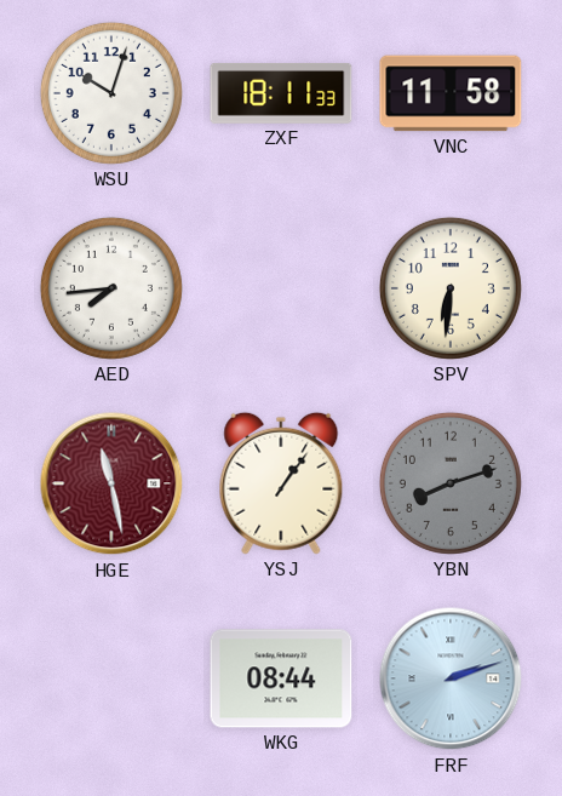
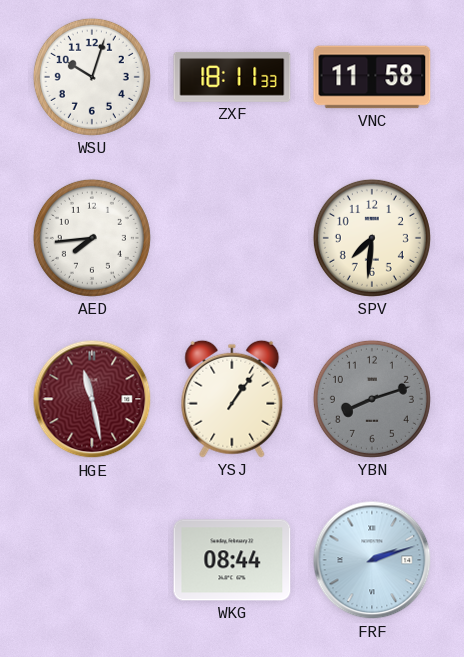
SPV: 6:31 -> 7:31 (372, 238)
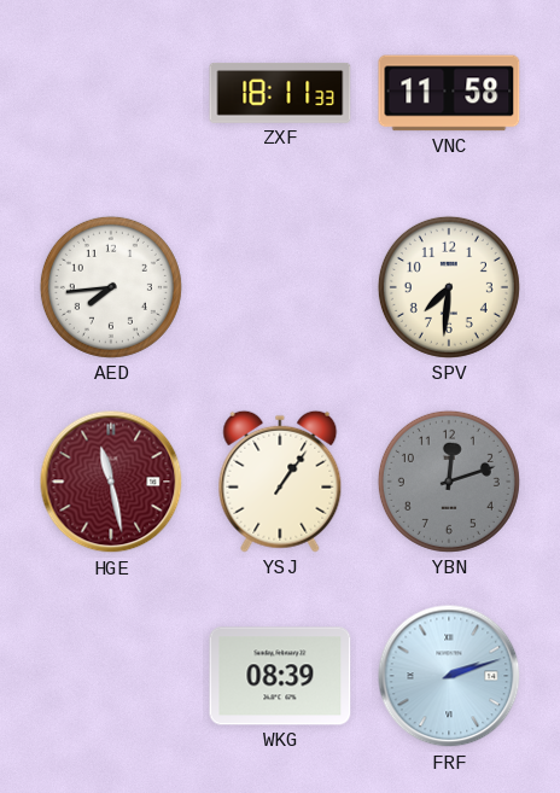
WSU: 10:03 -> none (92, 77)
YBN: 8:12 -> 12:12 (449, 482)
WKG: 08:44 -> 08:39 (280, 676)
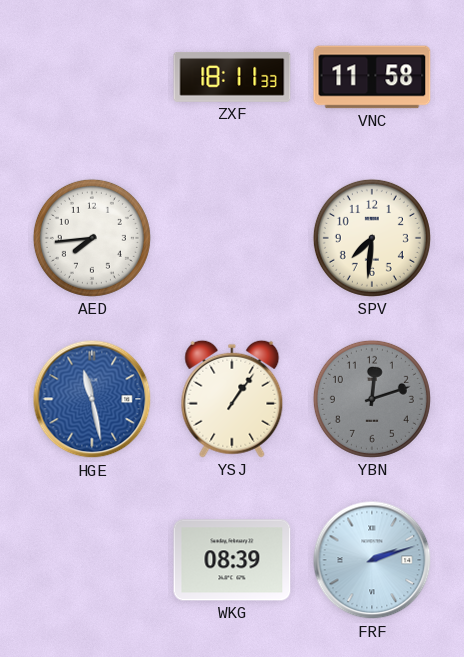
HGE dial: burgundy -> blue (92, 399)
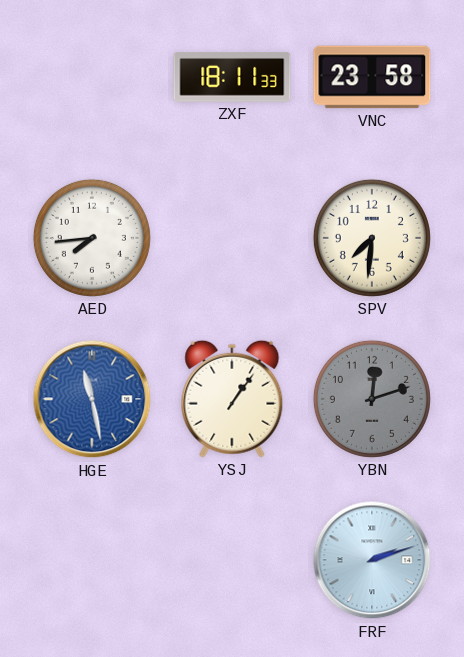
VNC: 11:58 -> 23:58 (372, 77)
WKG: 08:39 -> none (232, 560)
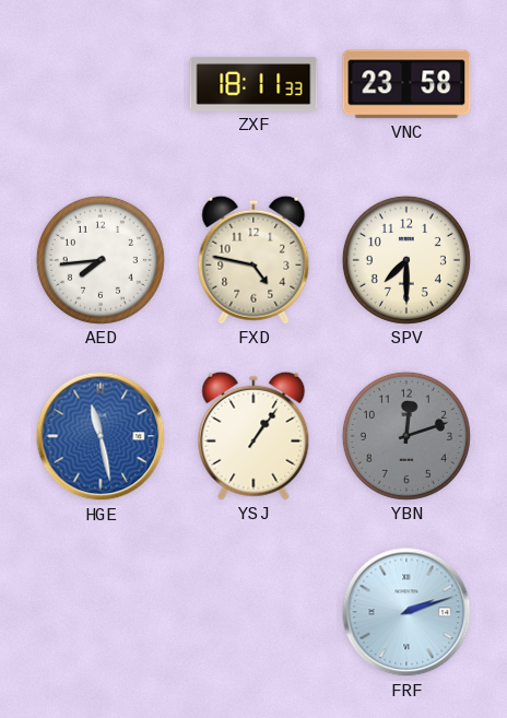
FXD: none -> 4:47 (253, 260)
SPV: 7:31 -> 7:30 (406, 260)
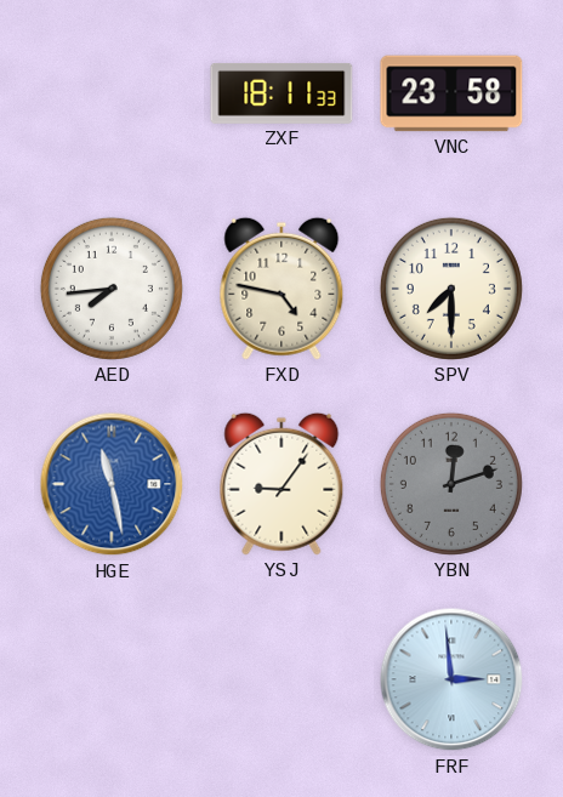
YSJ: 1:06 -> 9:06 (281, 484)
FRF: 2:12 -> 2:59 (451, 679)
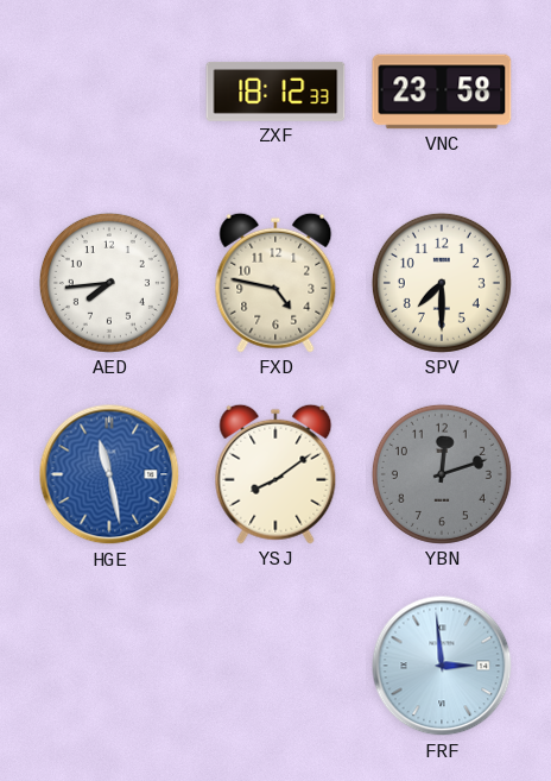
ZXF: 18:11 -> 18:12 (275, 93)
YSJ: 9:06 -> 8:09 (275, 474)
